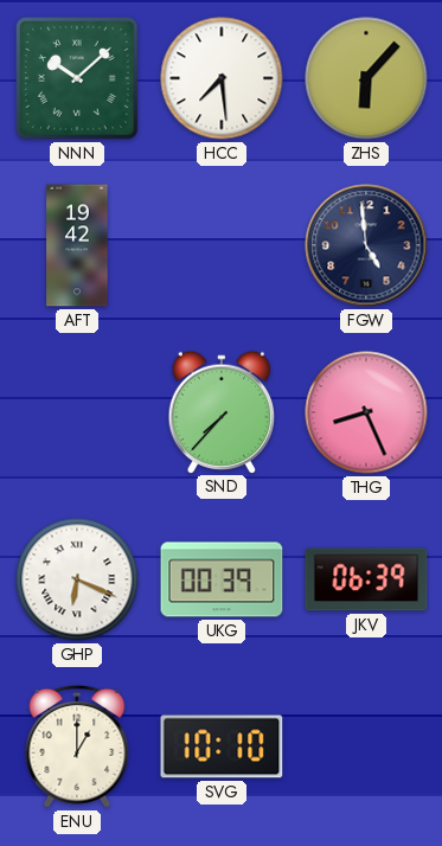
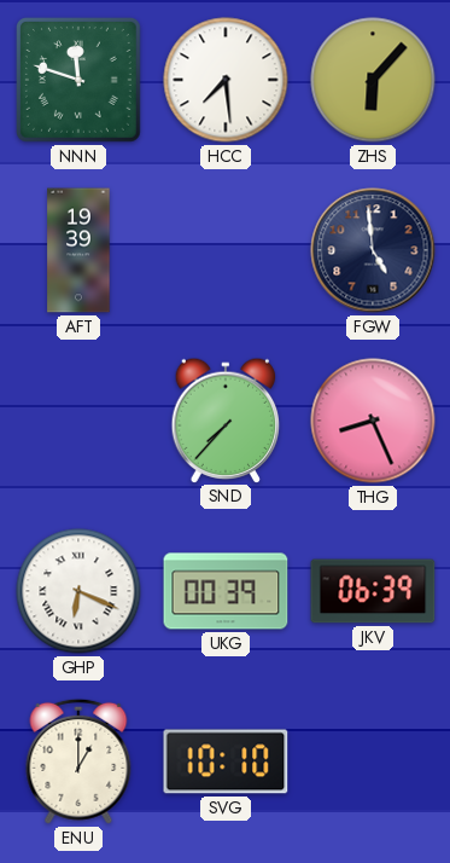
NNN: 10:08 -> 11:48 (80, 81)
AFT: 19:42 -> 19:39 (78, 250)
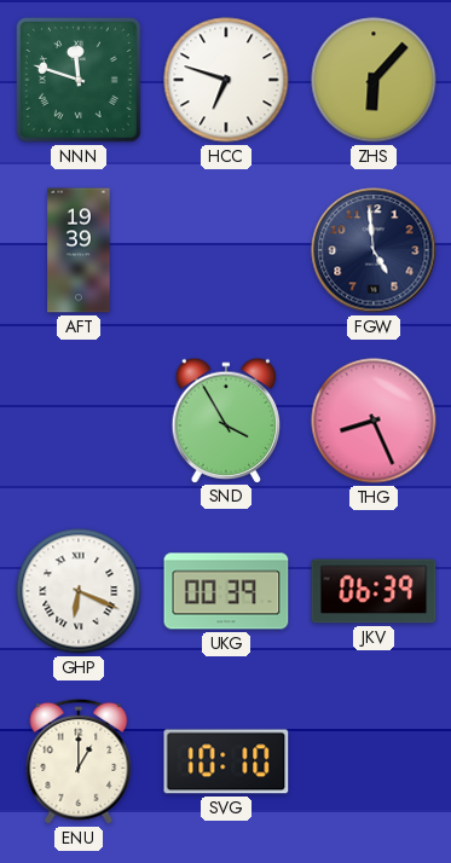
HCC: 7:29 -> 6:48 (226, 80)
SND: 7:37 -> 3:55 (226, 419)
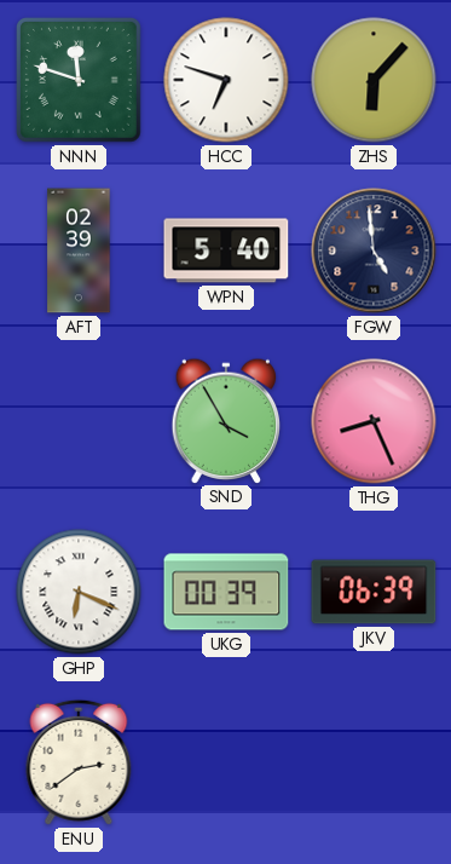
AFT: 19:39 -> 02:39 (79, 250)
WPN: none -> 5:40 (226, 250)
ENU: 1:00 -> 2:39 (79, 762)
SVG: 10:10 -> none (226, 761)
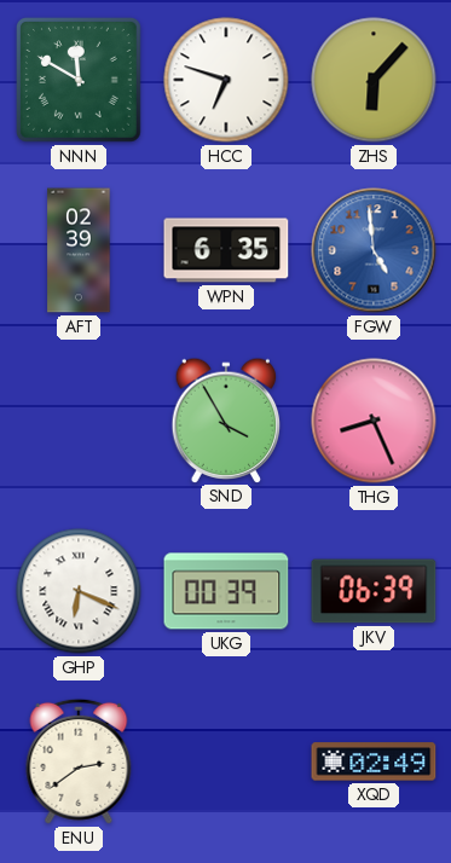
NNN: 11:48 -> 11:50 (80, 81)
WPN: 5:40 -> 6:35 (226, 250)
FGW dial: navy -> blue (374, 250)
XQD: none -> 02:49 (374, 761)
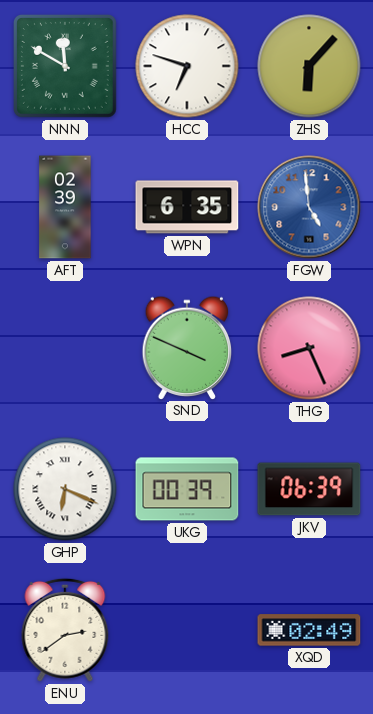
SND: 3:55 -> 3:49 (187, 347)
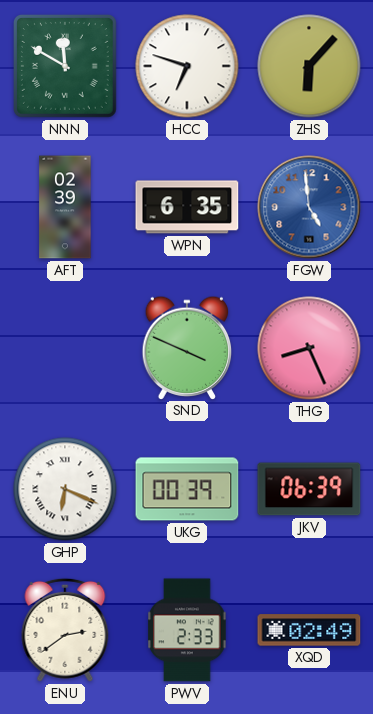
PWV: none -> 2:33 (187, 630)
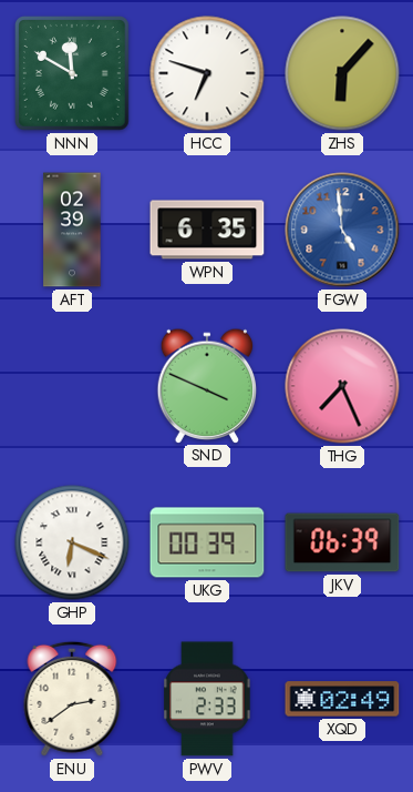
THG: 8:26 -> 7:26 (342, 386)
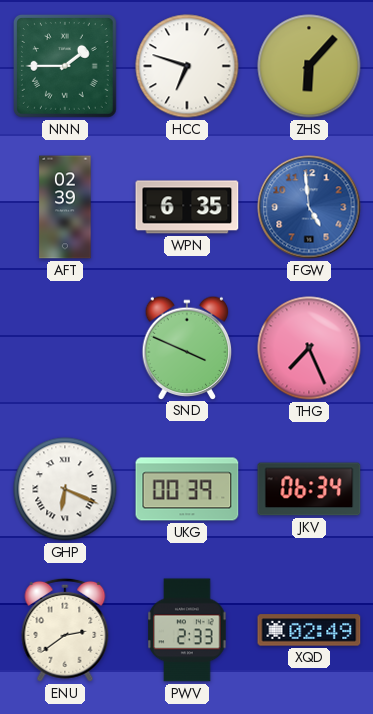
NNN: 11:50 -> 1:45 (66, 67)
JKV: 06:39 -> 06:34 (309, 489)
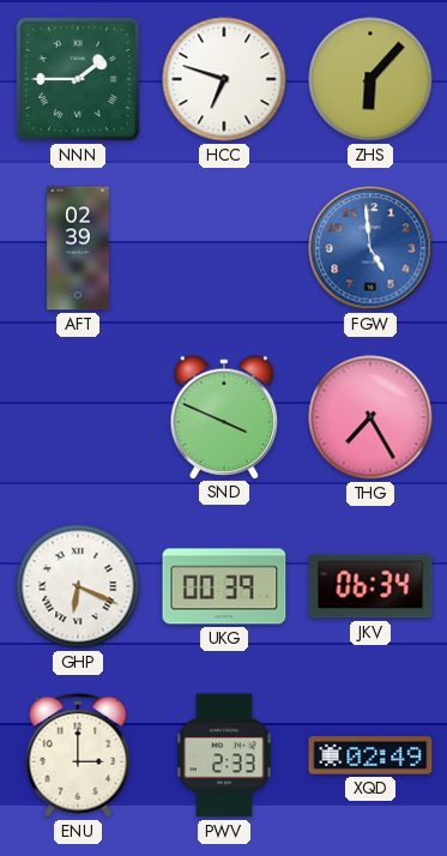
WPN: 6:35 -> none (187, 207)
THG: 7:26 -> 7:25 (370, 417)
ENU: 2:39 -> 3:00 (78, 755)
